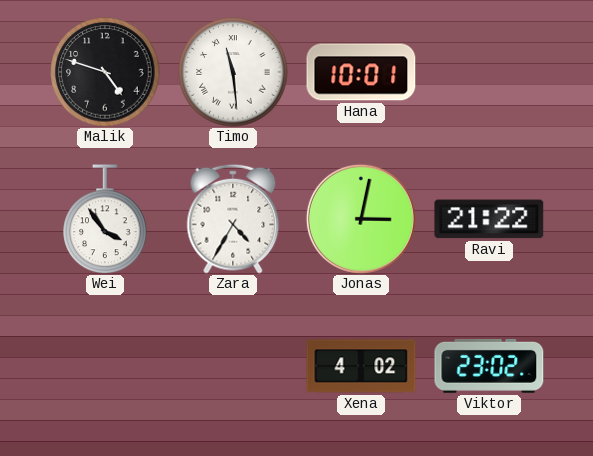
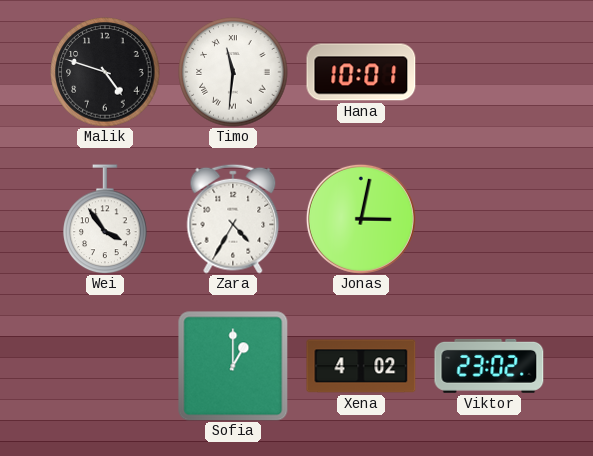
Timo: 11:29 -> 11:31 (233, 72)
Ravi: 21:22 -> none (489, 219)
Sofia: none -> 1:00 (233, 366)
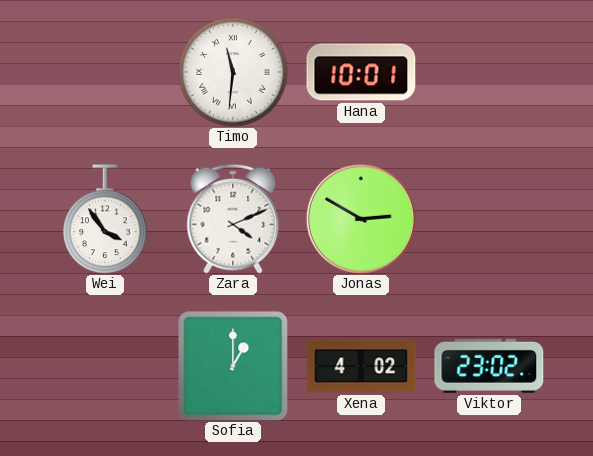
Malik: 4:48 -> none (105, 72)
Zara: 4:35 -> 4:11 (233, 219)
Jonas: 3:02 -> 2:50 (361, 219)
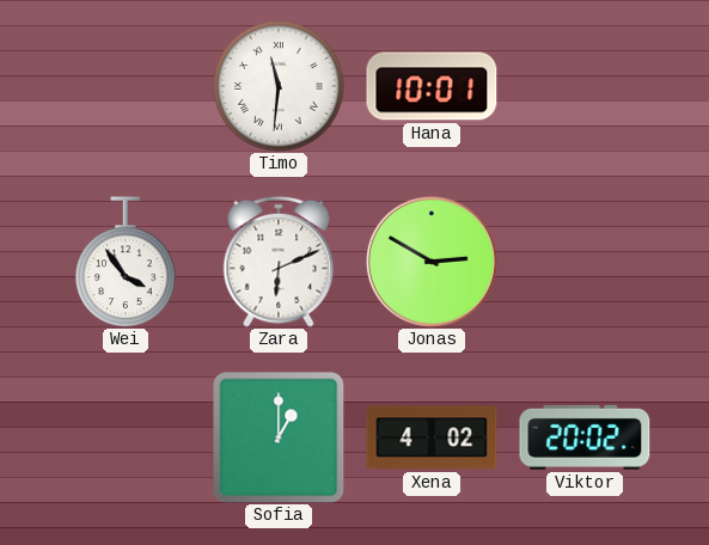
Zara: 4:11 -> 6:11 (279, 262)
Viktor: 23:02 -> 20:02 (585, 437)
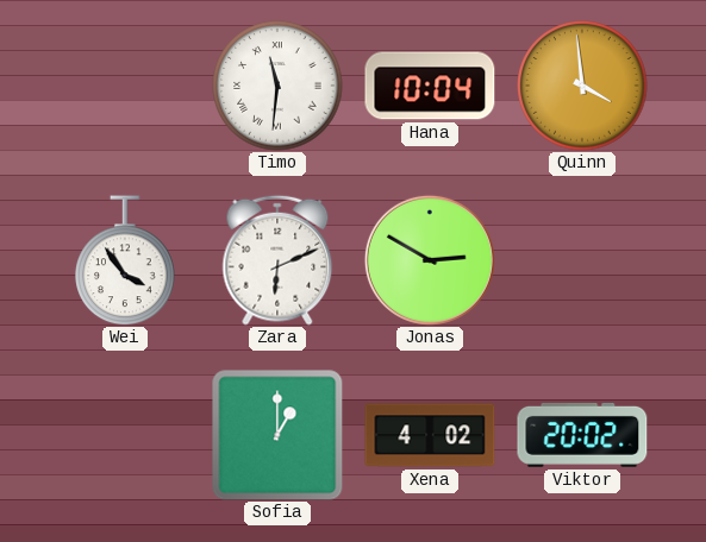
Hana: 10:01 -> 10:04 (430, 86)
Quinn: none -> 3:59 (582, 86)
